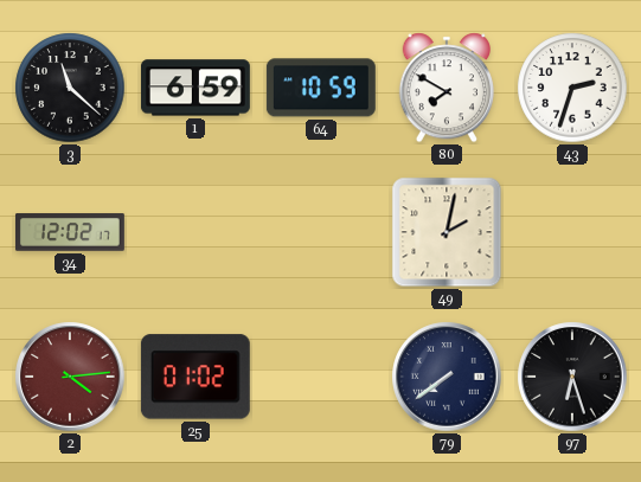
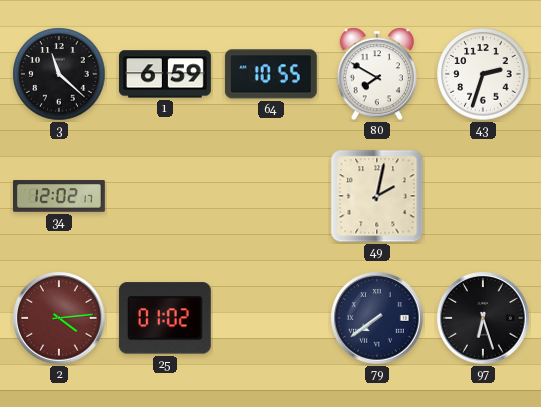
64: 10:59 -> 10:55 (271, 74)
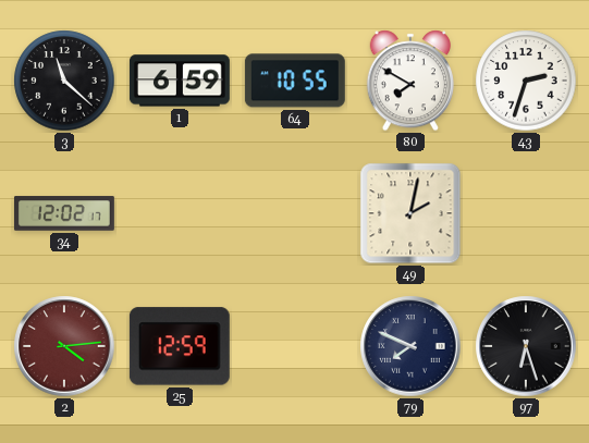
25: 01:02 -> 12:59 (180, 346)
79: 7:39 -> 7:49 (410, 346)
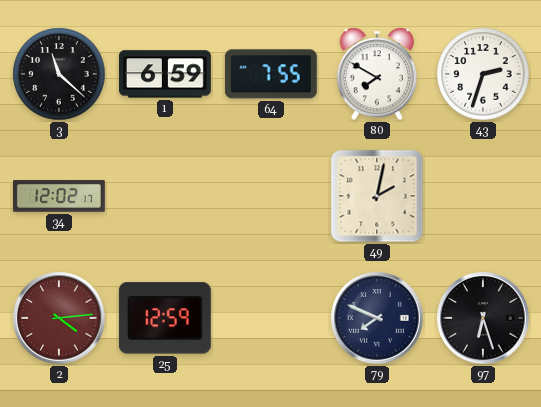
64: 10:55 -> 7:55 (271, 74)
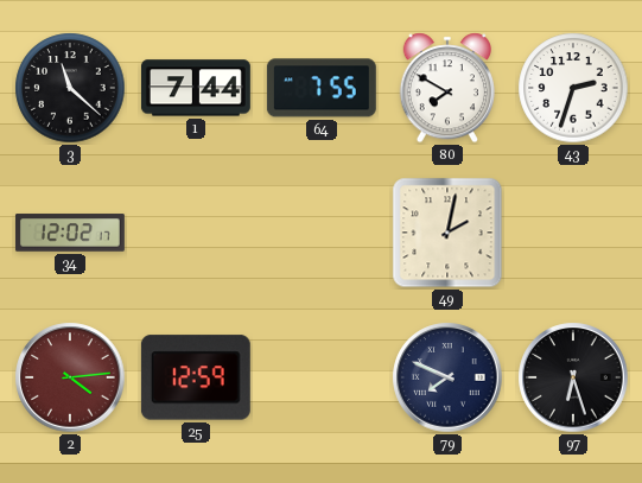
1: 6:59 -> 7:44 (196, 88)
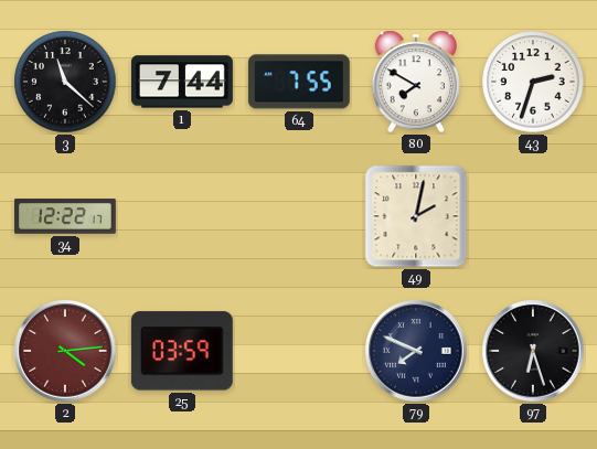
34: 12:02 -> 12:22 (65, 216)
25: 12:59 -> 03:59 (182, 351)
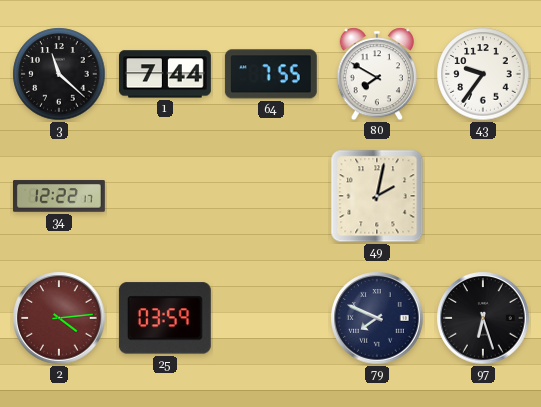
43: 2:33 -> 9:36 (483, 74)
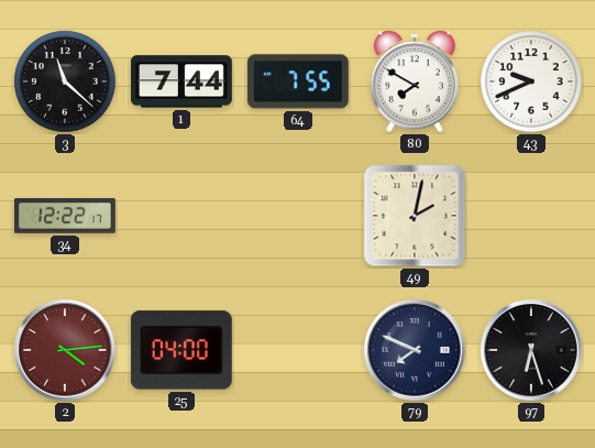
43: 9:36 -> 9:41 (531, 81)
25: 03:59 -> 04:00 (181, 350)
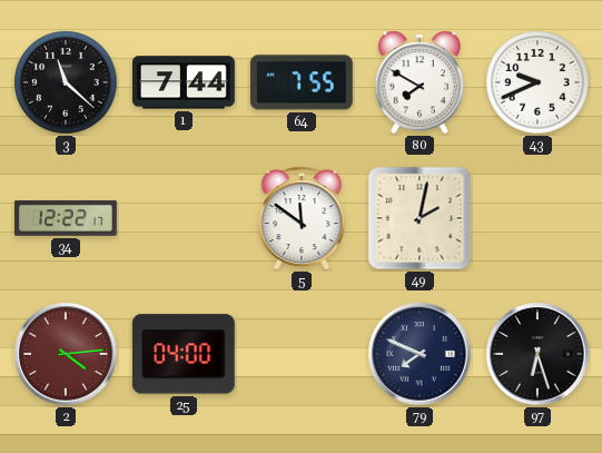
5: none -> 11:51 (302, 218)
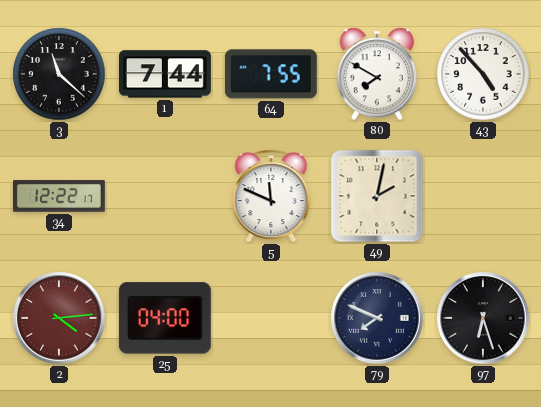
43: 9:41 -> 4:53 (483, 74)
5: 11:51 -> 11:49 (271, 196)
